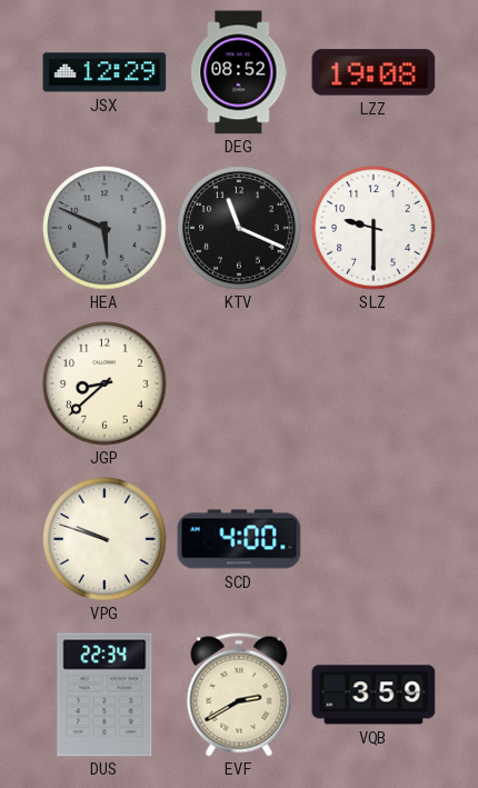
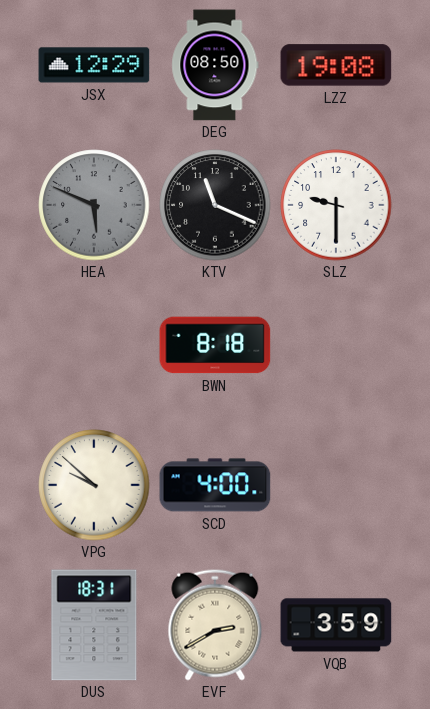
DEG: 08:52 -> 08:50 (215, 65)
JGP: 8:38 -> none (104, 383)
BWN: none -> 8:18 (215, 345)
VPG: 9:48 -> 9:52 (94, 485)
DUS: 22:34 -> 18:31 (94, 625)
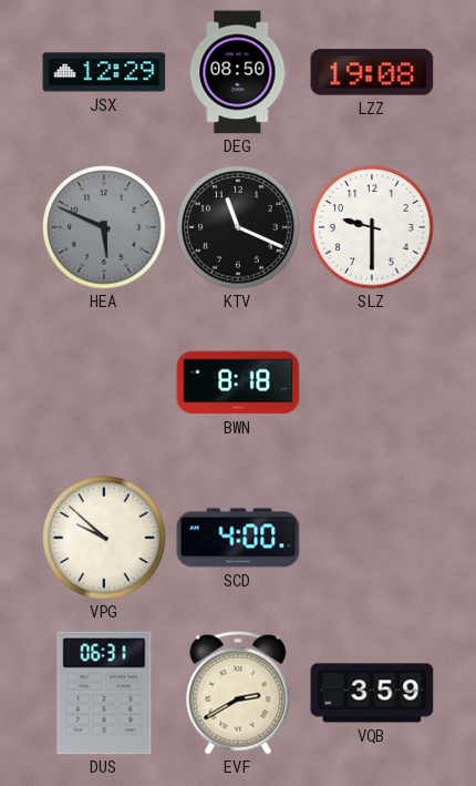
DUS: 18:31 -> 06:31 (104, 693)
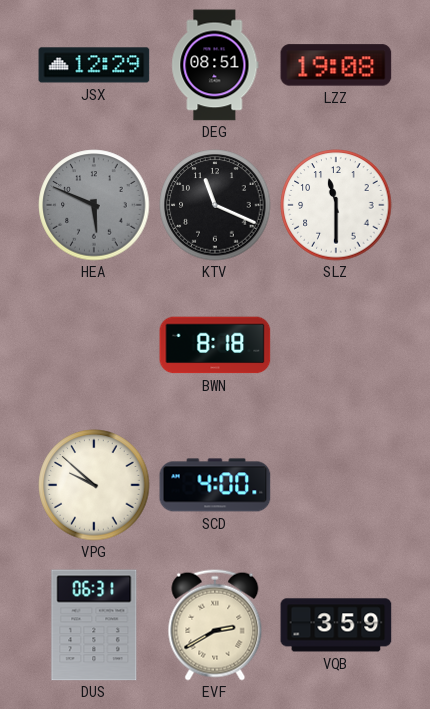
DEG: 08:50 -> 08:51 (215, 65)
SLZ: 9:30 -> 11:30 (336, 205)
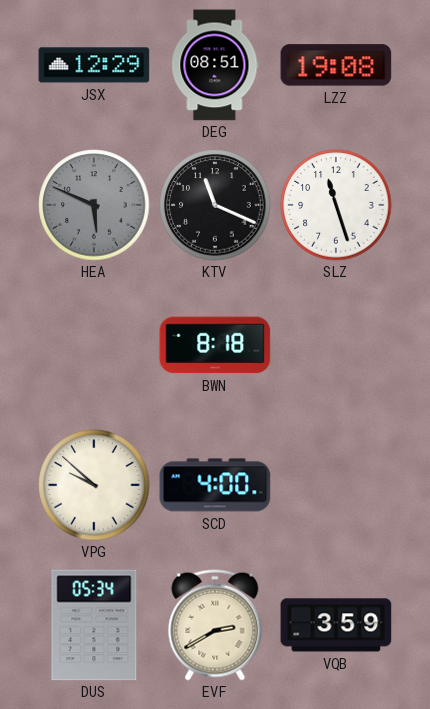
SLZ: 11:30 -> 11:27 (336, 205)
DUS: 06:31 -> 05:34 (94, 625)
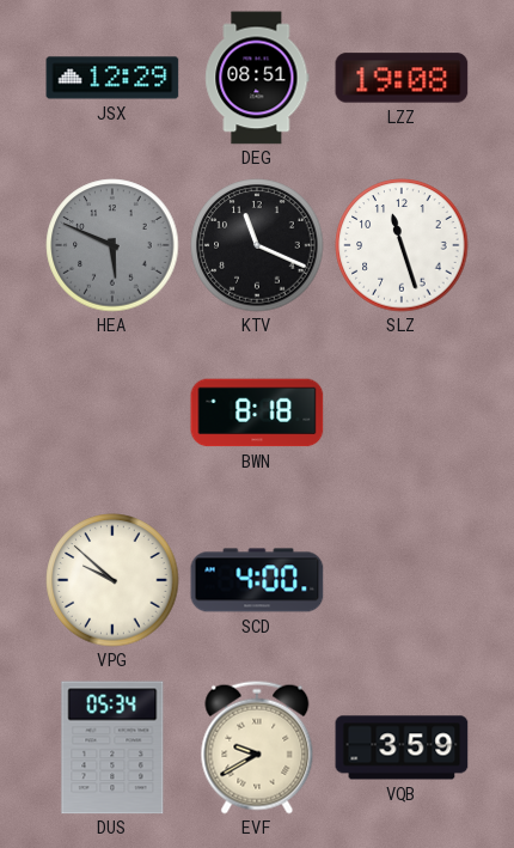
EVF: 2:40 -> 9:40 (257, 748)
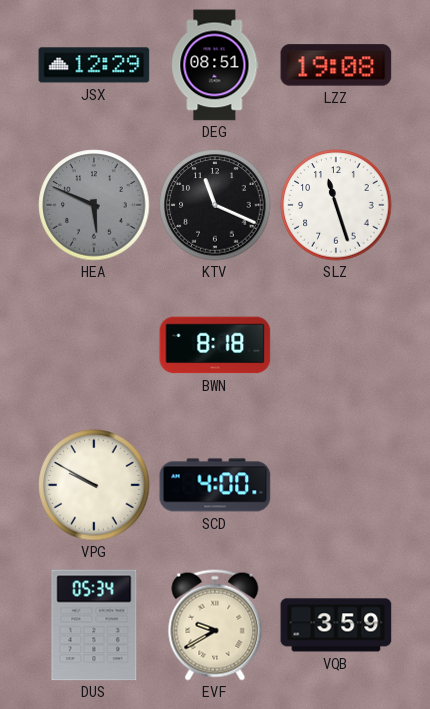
VPG: 9:52 -> 9:50 (94, 485)
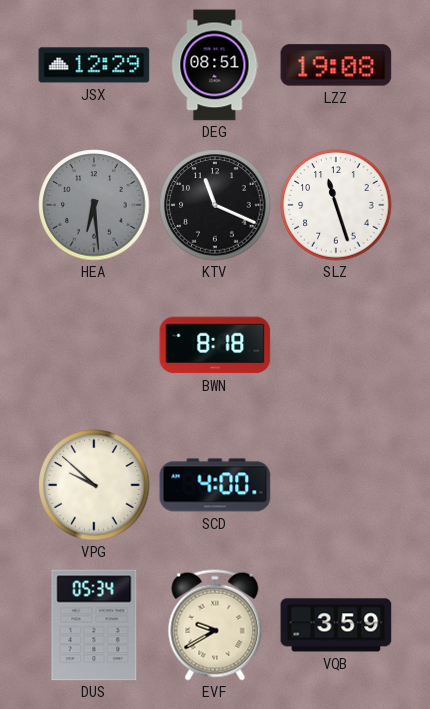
HEA: 5:49 -> 6:29 (94, 205)
VPG: 9:50 -> 9:52 (94, 485)
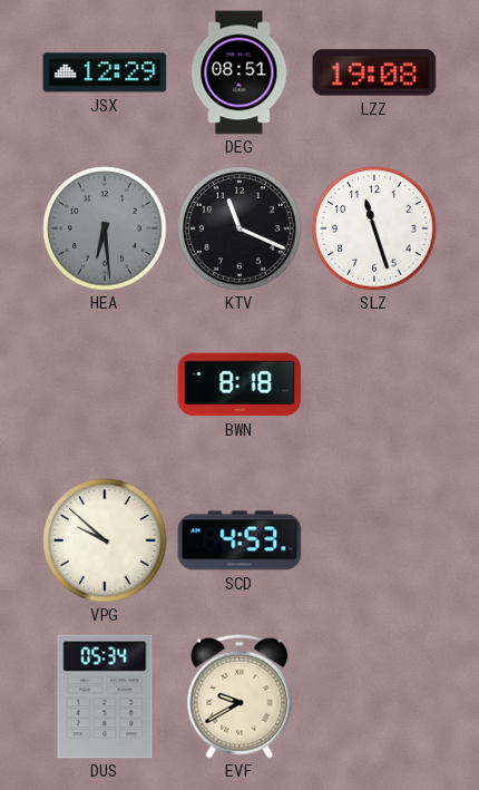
SCD: 4:00 -> 4:53 (239, 540)
VQB: 3:59 -> none (336, 625)
